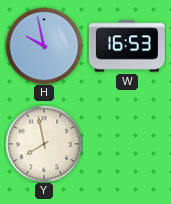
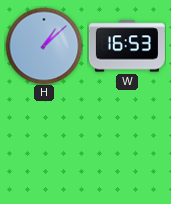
H: 9:58 -> 1:08 (44, 46)
Y: 7:58 -> none (44, 144)
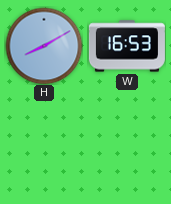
H: 1:08 -> 8:10 (44, 46)
